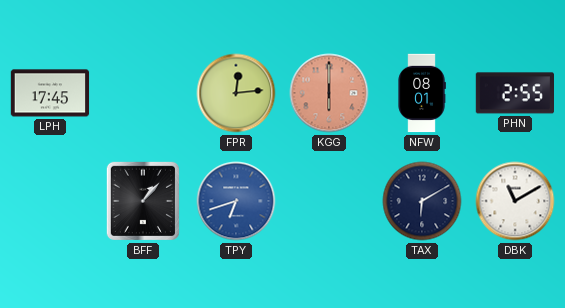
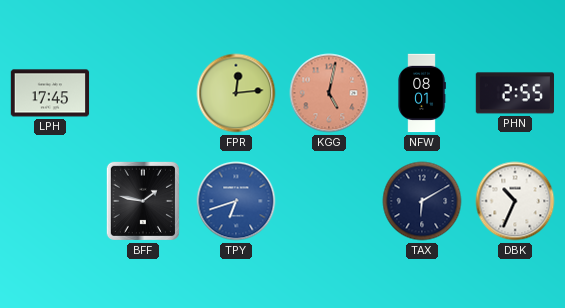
KGG: 6:00 -> 5:02 (329, 93)
BFF: 1:07 -> 1:47 (143, 201)
DBK: 11:10 -> 10:34 (515, 201)
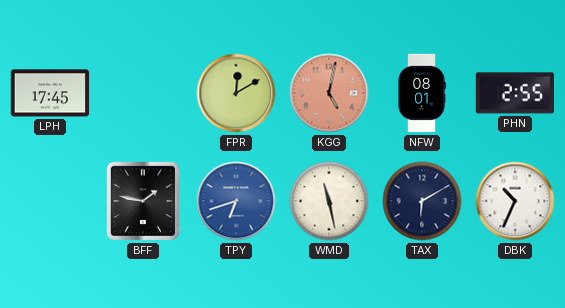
FPR: 12:14 -> 12:10 (236, 93)
WMD: none -> 11:28 (329, 201)
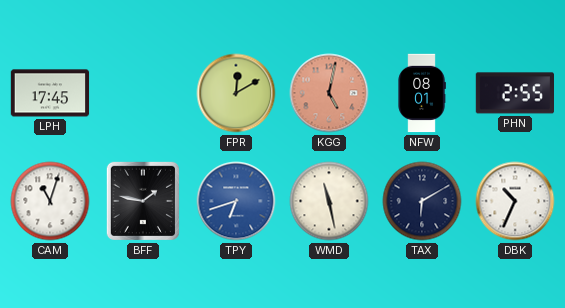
CAM: none -> 11:03 (50, 201)
